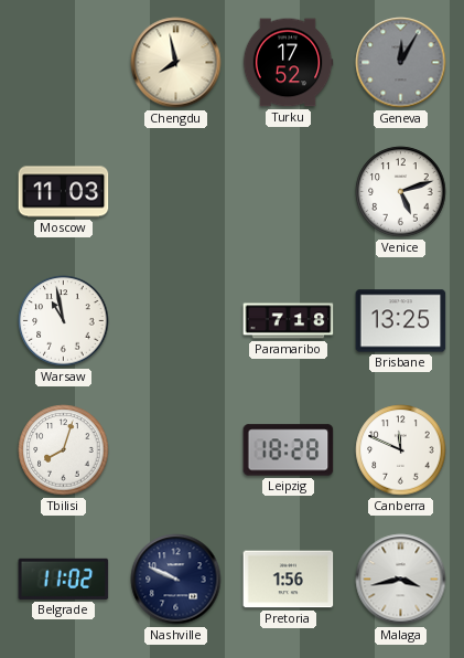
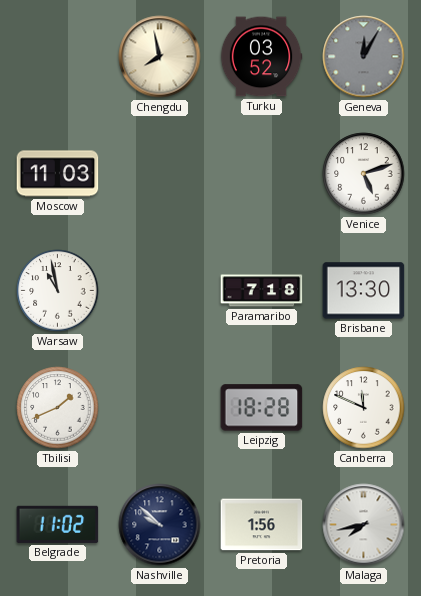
Turku: 17:52 -> 03:52 (261, 57)
Brisbane: 13:25 -> 13:30 (364, 291)
Tbilisi: 8:03 -> 1:41 (58, 408)
Nashville: 9:49 -> 9:52 (160, 525)
Malaga: 3:43 -> 7:43 (364, 525)
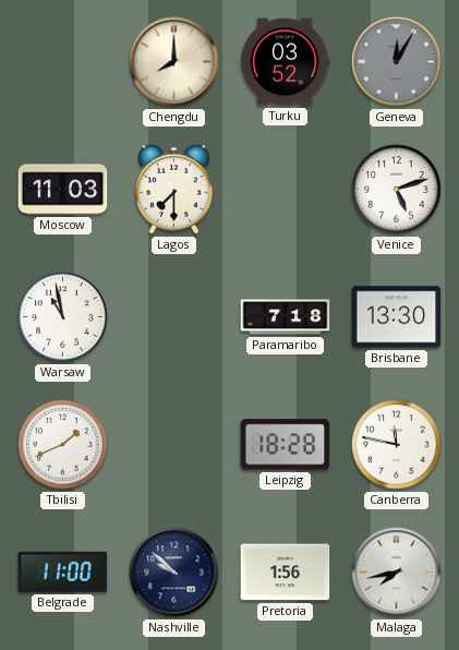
Chengdu: 7:58 -> 8:00 (174, 62)
Lagos: none -> 7:30 (174, 189)
Canberra: 11:49 -> 11:47 (397, 445)
Belgrade: 11:02 -> 11:00 (63, 571)
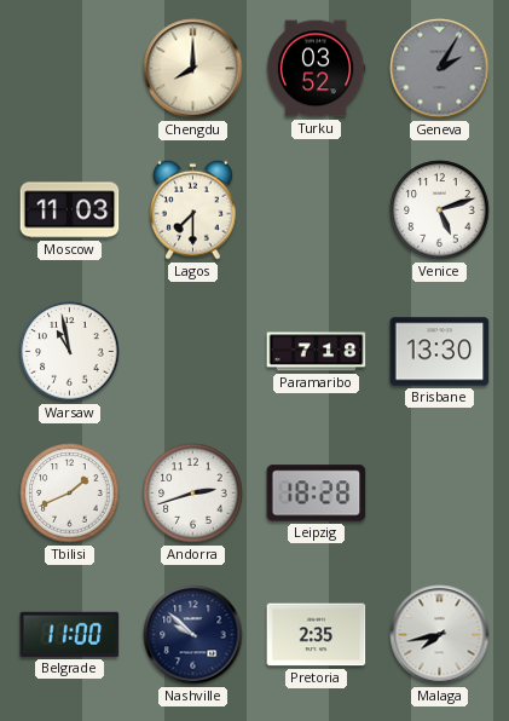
Geneva: 12:05 -> 2:05 (440, 69)
Andorra: none -> 2:42 (193, 494)
Canberra: 11:47 -> none (397, 445)
Pretoria: 1:56 -> 2:35 (317, 635)
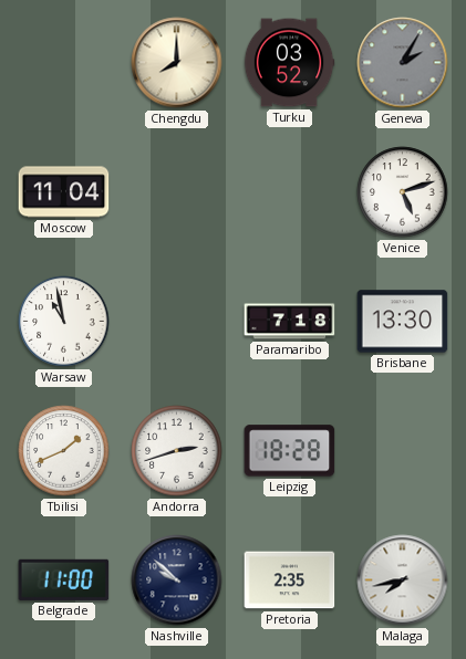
Moscow: 11:03 -> 11:04 (64, 192)
Lagos: 7:30 -> none (193, 209)
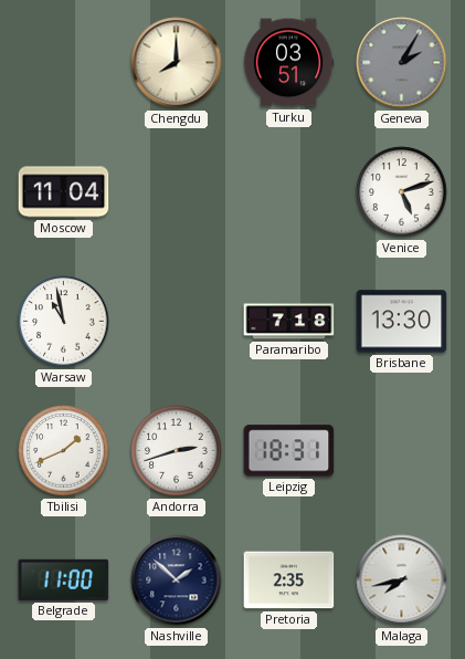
Turku: 03:52 -> 03:51 (288, 63)
Leipzig: 18:28 -> 18:31 (289, 451)
Nashville: 9:52 -> 1:52 (177, 580)
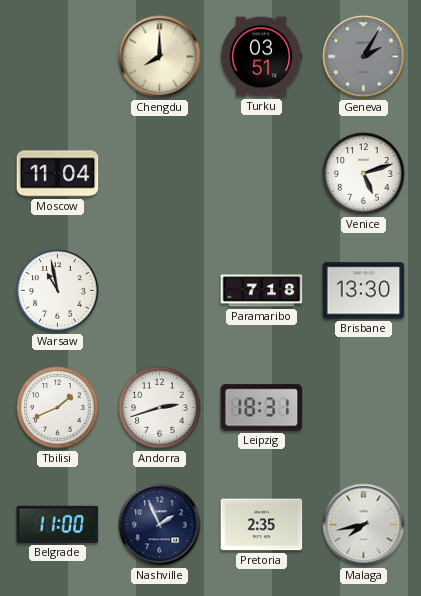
Nashville: 1:52 -> 1:56 (160, 525)
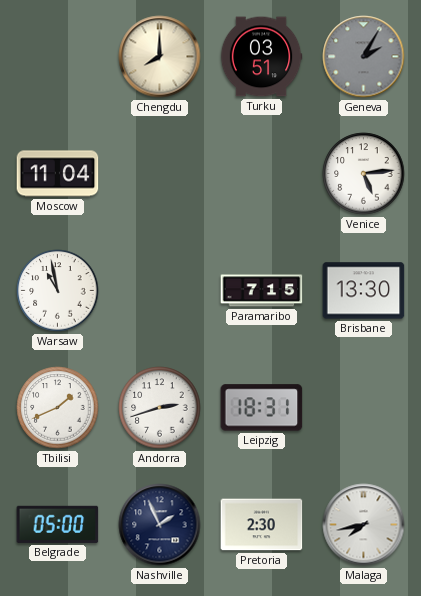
Venice: 5:12 -> 5:14 (364, 174)
Paramaribo: 7:18 -> 7:15 (262, 291)
Belgrade: 11:00 -> 05:00 (58, 524)
Pretoria: 2:35 -> 2:30 (262, 525)
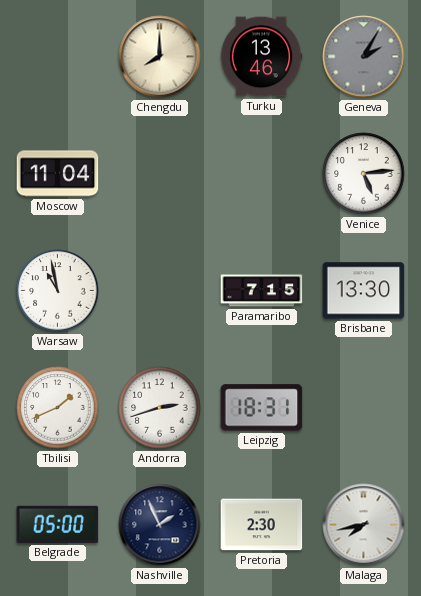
Turku: 03:51 -> 13:46 (261, 57)
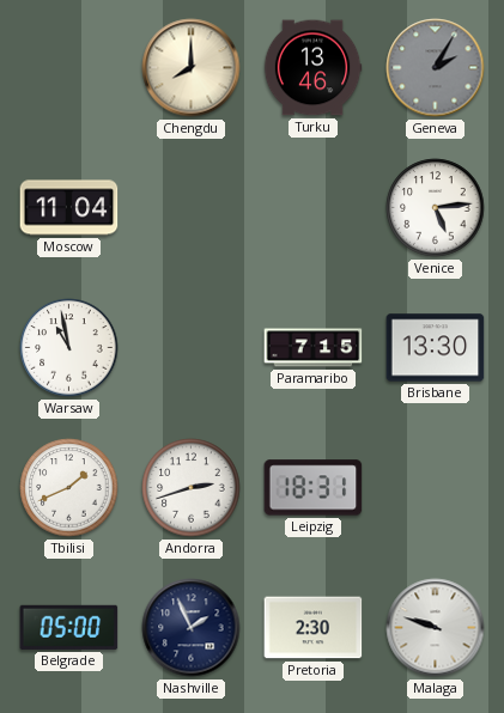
Malaga: 7:43 -> 9:48 (436, 628)
